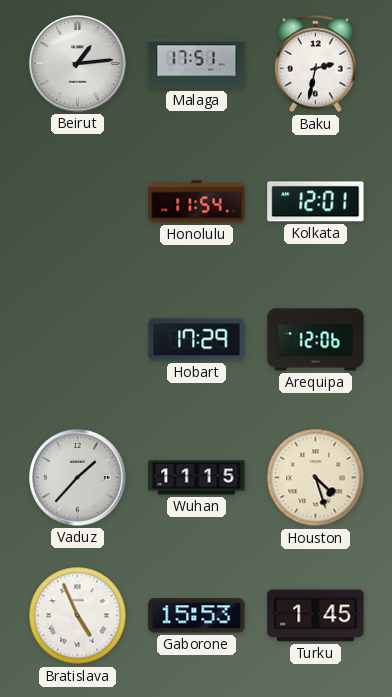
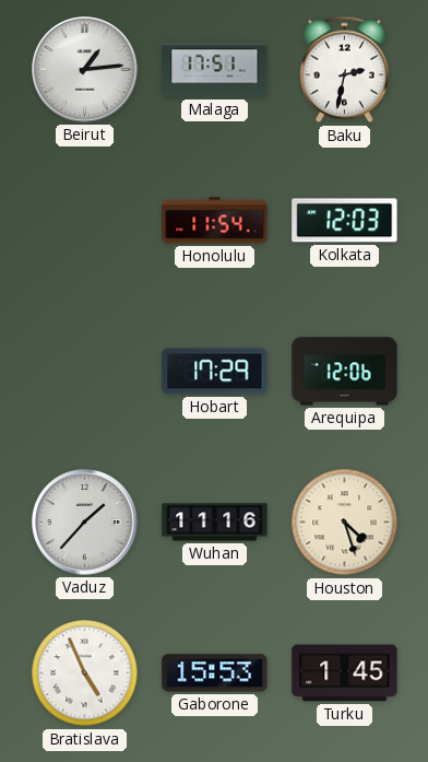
Kolkata: 12:01 -> 12:03 (345, 221)
Wuhan: 11:15 -> 11:16 (215, 523)
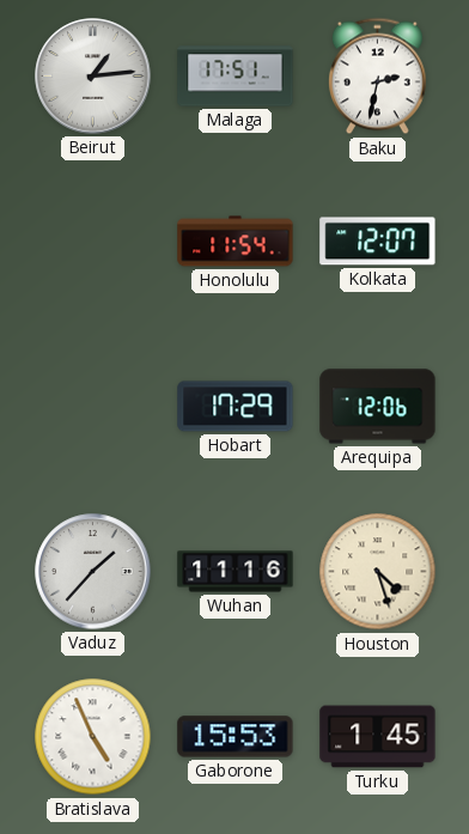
Kolkata: 12:03 -> 12:07 (378, 242)
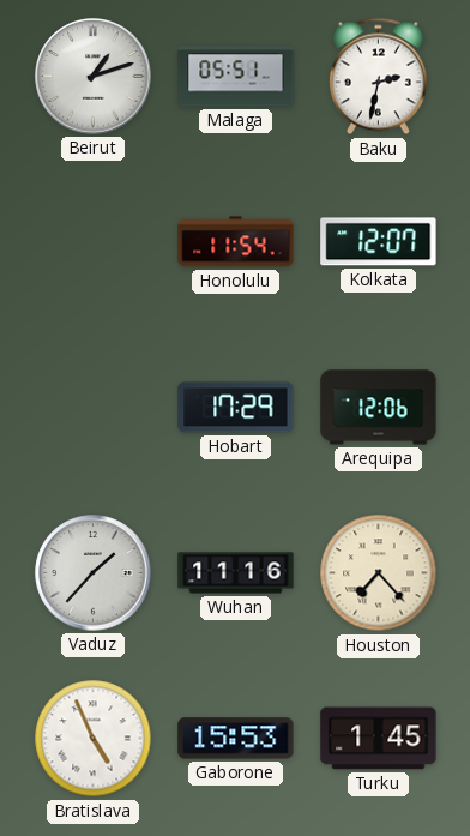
Beirut: 1:14 -> 1:12 (94, 77)
Malaga: 17:51 -> 05:51 (236, 77)
Houston: 4:27 -> 7:23 (379, 573)
